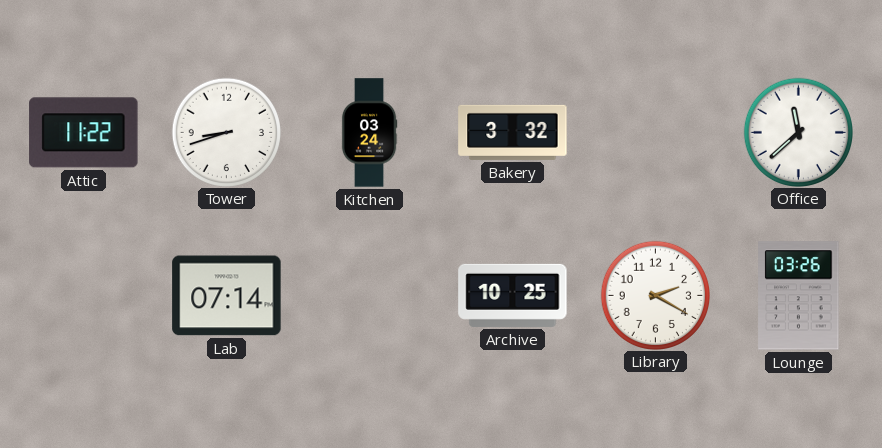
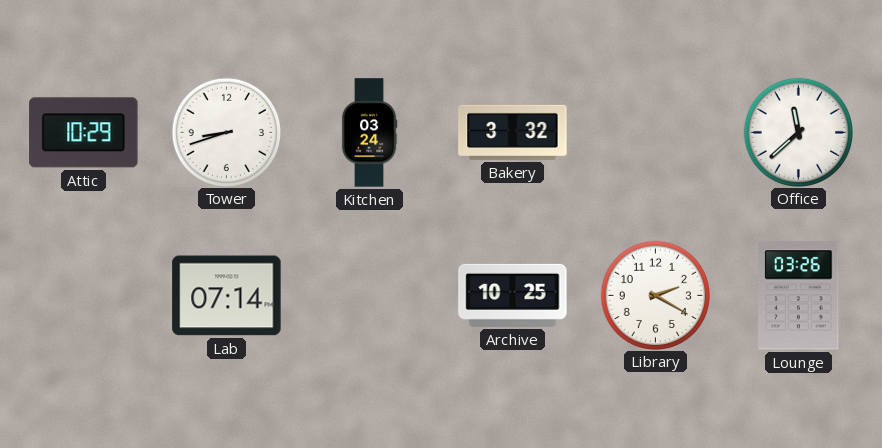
Attic: 11:22 -> 10:29 (84, 133)
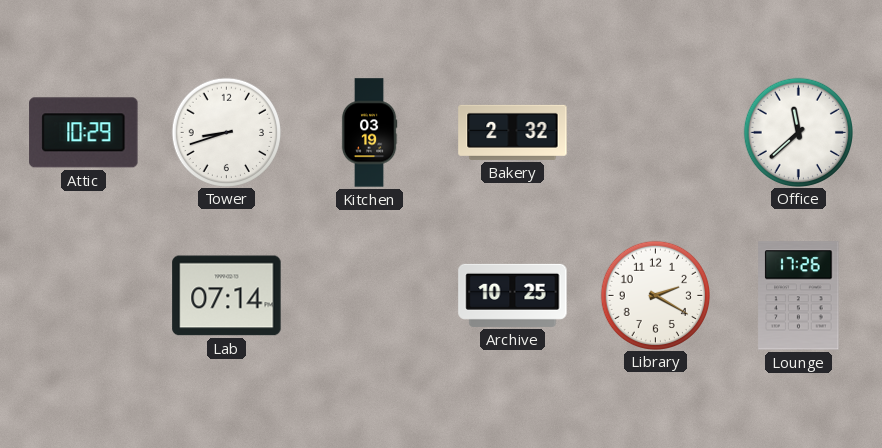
Kitchen: 03:24 -> 03:19 (369, 133)
Bakery: 3:32 -> 2:32 (513, 132)
Lounge: 03:26 -> 17:26 (799, 296)
